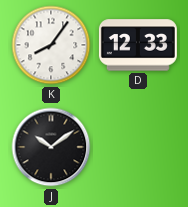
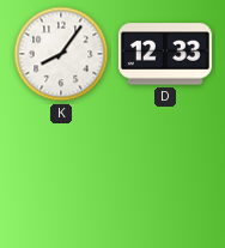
J: 10:09 -> none (51, 147)
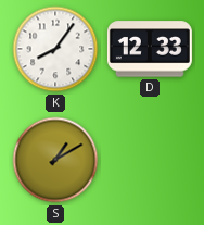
S: none -> 1:10 (55, 160)
